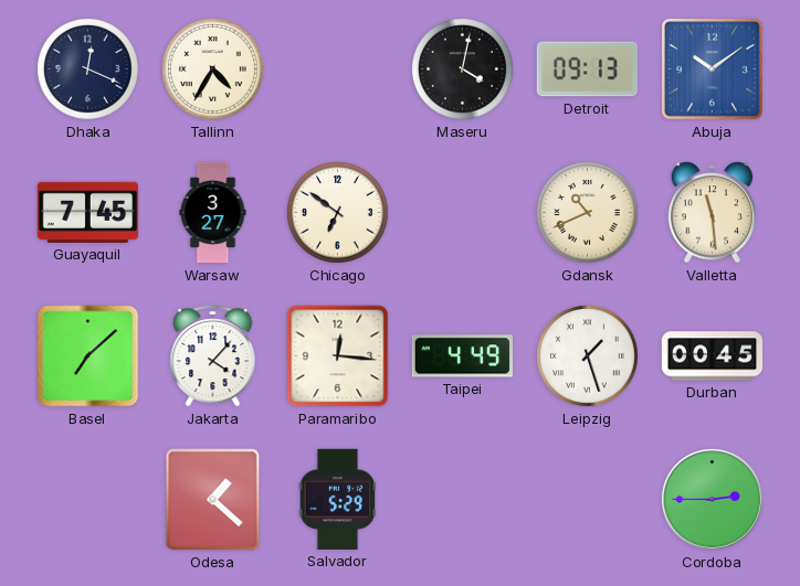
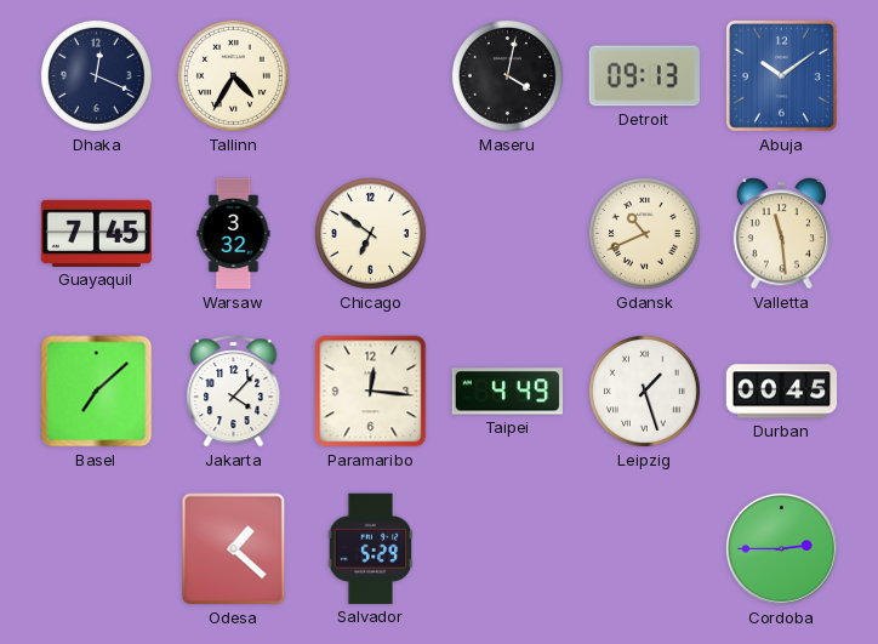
Warsaw: 3:27 -> 3:32 (234, 234)
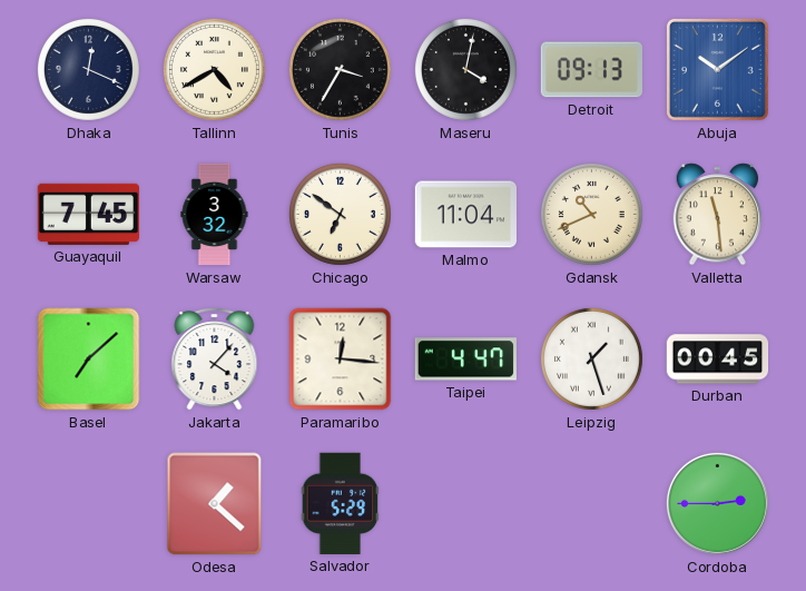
Tallinn: 4:35 -> 4:40 (214, 69)
Tunis: none -> 3:35 (340, 69)
Malmo: none -> 11:04 (465, 215)
Taipei: 4:49 -> 4:47 (465, 359)
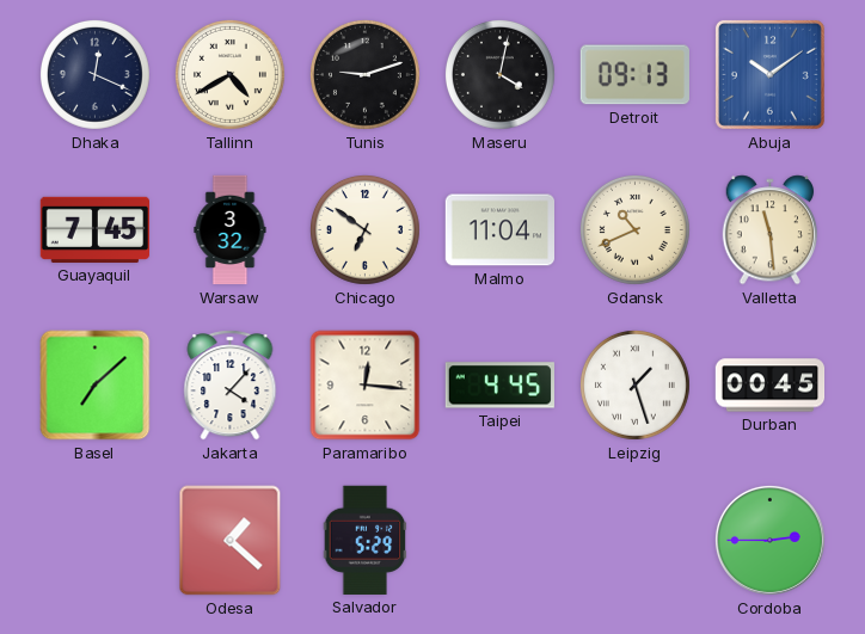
Tunis: 3:35 -> 9:12 (364, 74)
Taipei: 4:47 -> 4:45 (499, 386)
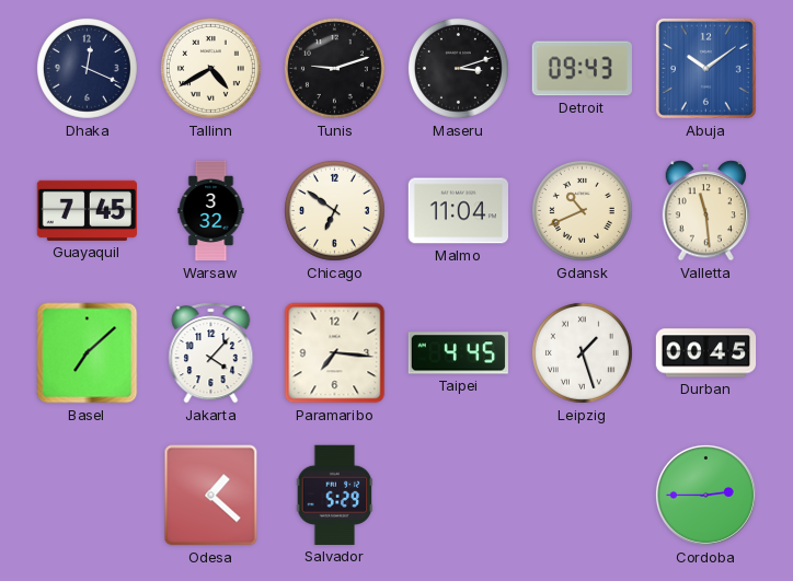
Maseru: 4:02 -> 3:12 (458, 68)
Detroit: 09:13 -> 09:43 (582, 69)
Paramaribo: 12:16 -> 7:16 (335, 353)
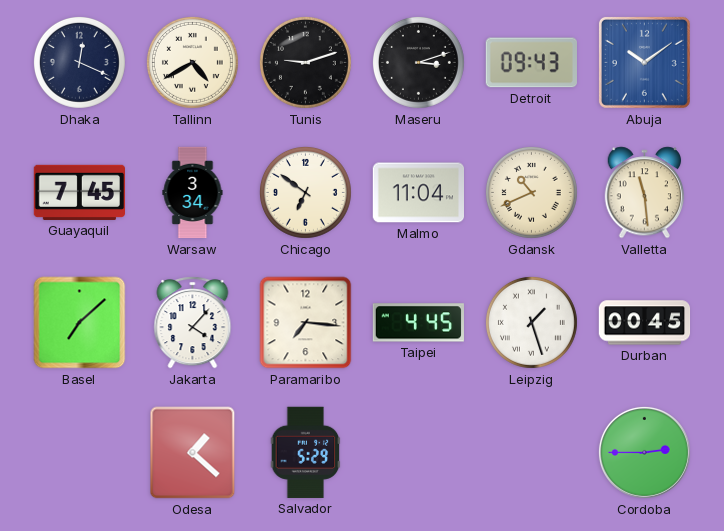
Warsaw: 3:32 -> 3:34 (193, 193)
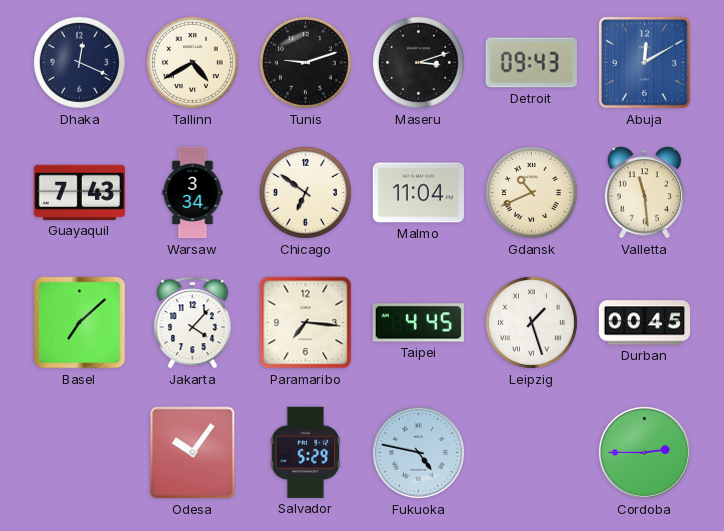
Abuja: 10:09 -> 12:10 (644, 62)
Guayaquil: 7:45 -> 7:43 (79, 192)
Odesa: 1:22 -> 10:06 (193, 453)
Fukuoka: none -> 4:47 (418, 452)
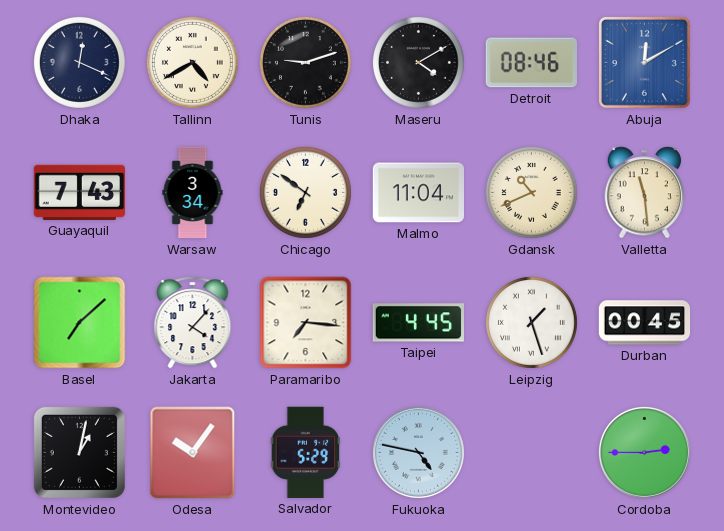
Maseru: 3:12 -> 4:10 (418, 62)
Detroit: 09:43 -> 08:46 (531, 63)
Montevideo: none -> 1:02 (79, 452)
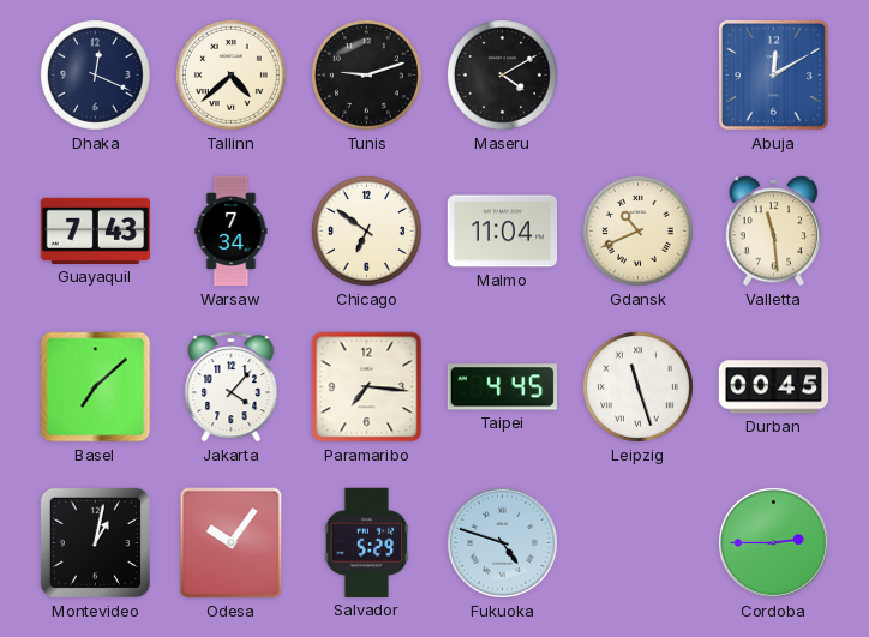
Tallinn: 4:40 -> 4:38 (230, 74)
Detroit: 08:46 -> none (531, 63)
Warsaw: 3:34 -> 7:34 (232, 232)
Leipzig: 1:27 -> 11:27 (637, 386)
Fukuoka: 4:47 -> 4:48 (502, 542)
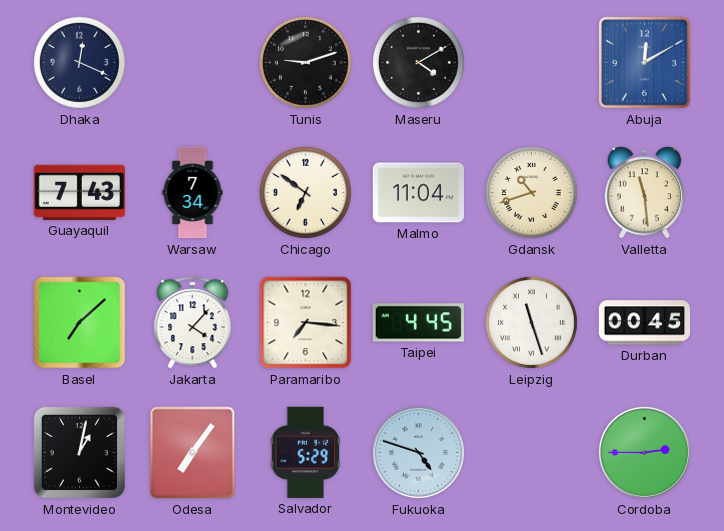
Tallinn: 4:38 -> none (230, 74)
Gdansk: 10:41 -> 10:42 (531, 192)
Odesa: 10:06 -> 7:06 (193, 453)
